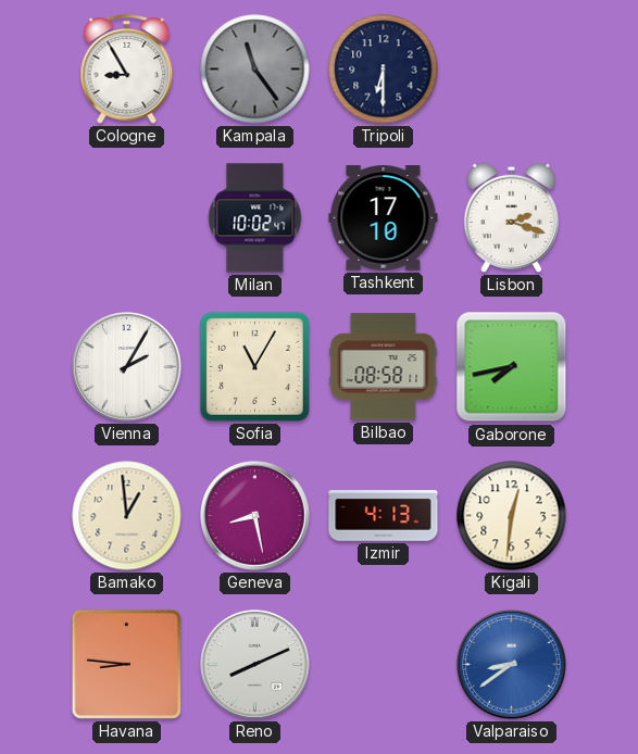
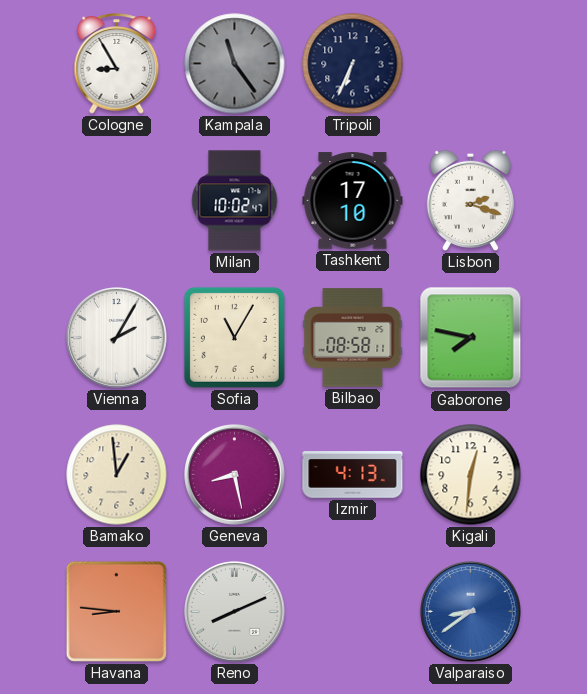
Tripoli: 6:30 -> 6:34 (353, 64)
Gaborone: 7:43 -> 7:47 (471, 338)
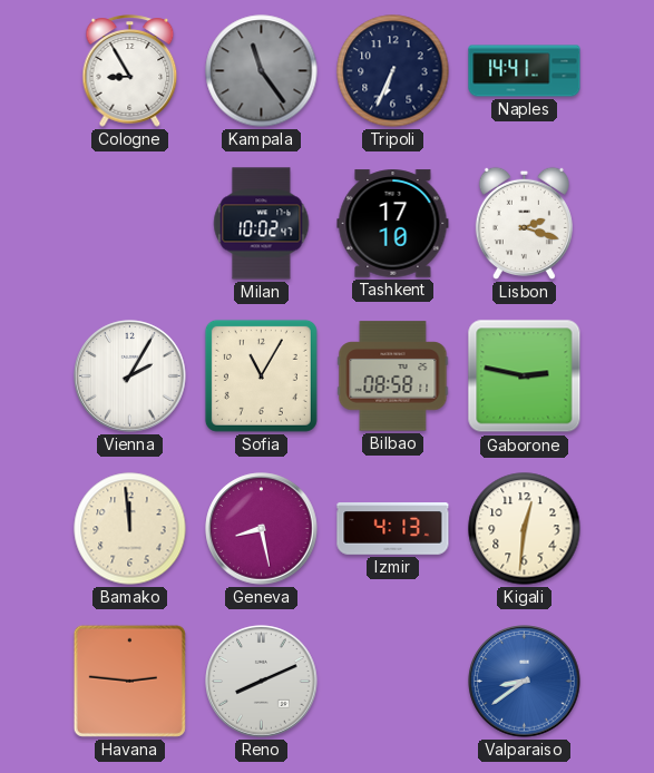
Naples: none -> 14:41 (525, 71)
Gaborone: 7:47 -> 2:47 (525, 376)
Bamako: 12:59 -> 11:59 (130, 529)
Havana: 8:46 -> 2:46 (129, 681)
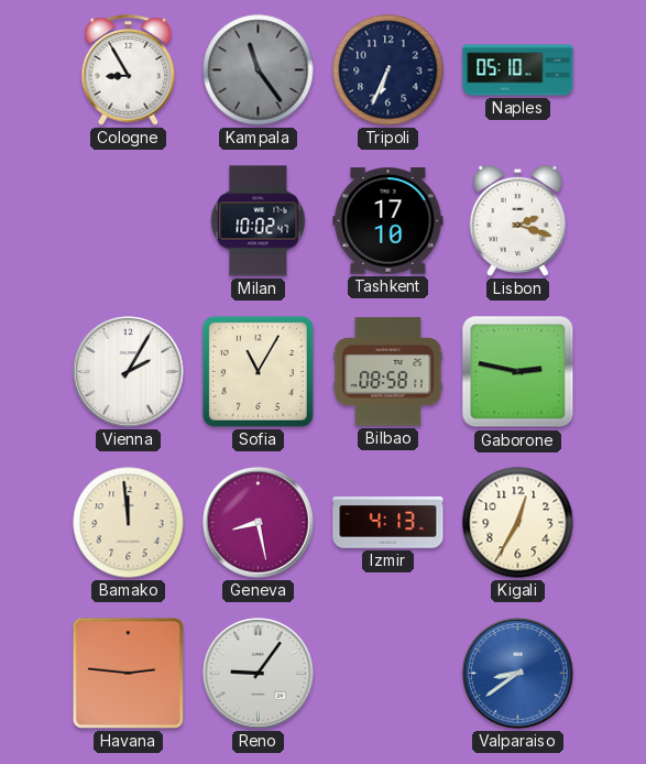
Naples: 14:41 -> 05:10 (518, 70)
Kigali: 12:31 -> 12:35 (518, 523)
Reno: 8:11 -> 9:06 (259, 674)
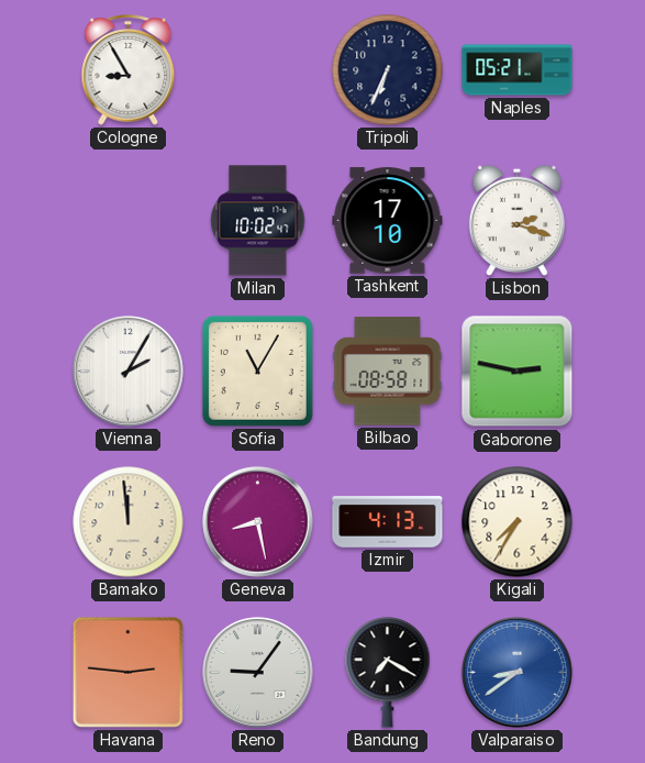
Kampala: 11:24 -> none (259, 70)
Naples: 05:10 -> 05:21 (518, 70)
Kigali: 12:35 -> 7:35 (518, 522)
Bandung: none -> 7:20 (388, 673)
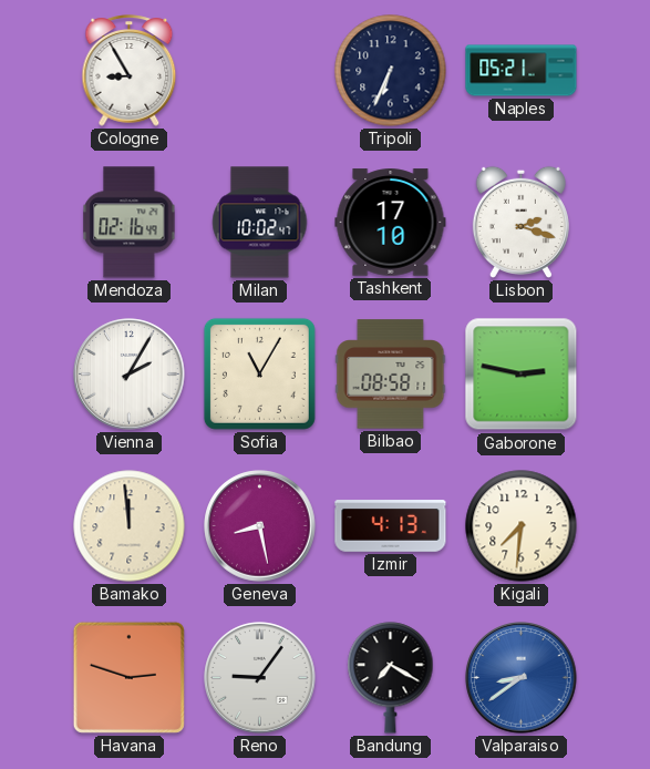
Mendoza: none -> 02:16 (130, 223)
Kigali: 7:35 -> 7:31 (522, 526)
Havana: 2:46 -> 2:48 (128, 677)
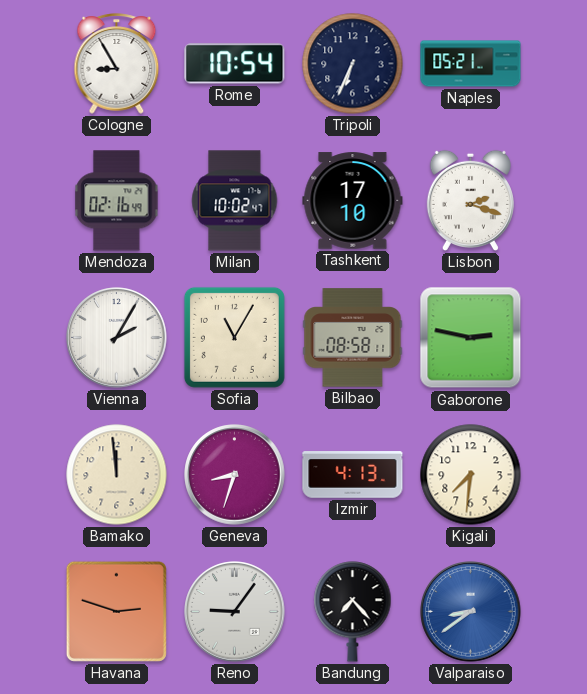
Rome: none -> 10:54 (235, 64)
Geneva: 8:28 -> 8:33 (235, 475)
Bandung: 7:20 -> 7:23 (353, 612)
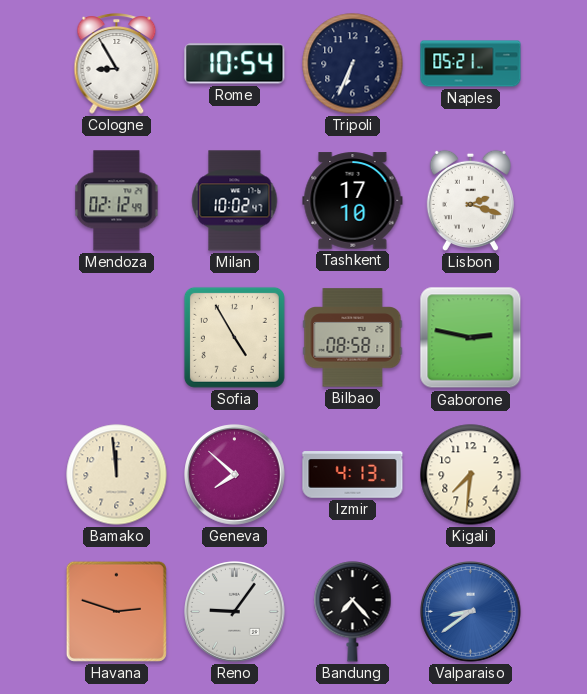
Mendoza: 02:16 -> 02:12 (117, 201)
Vienna: 2:05 -> none (117, 338)
Sofia: 11:05 -> 4:55 (234, 337)
Geneva: 8:33 -> 7:52 (235, 475)
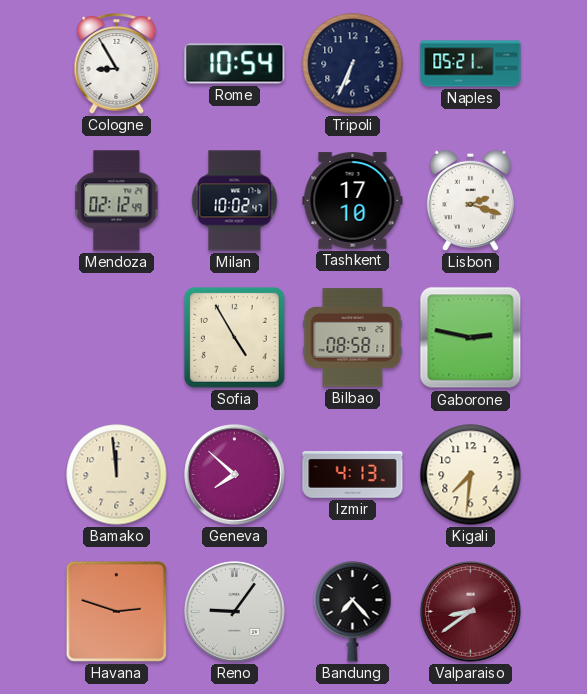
Valparaiso dial: blue -> burgundy (471, 612)
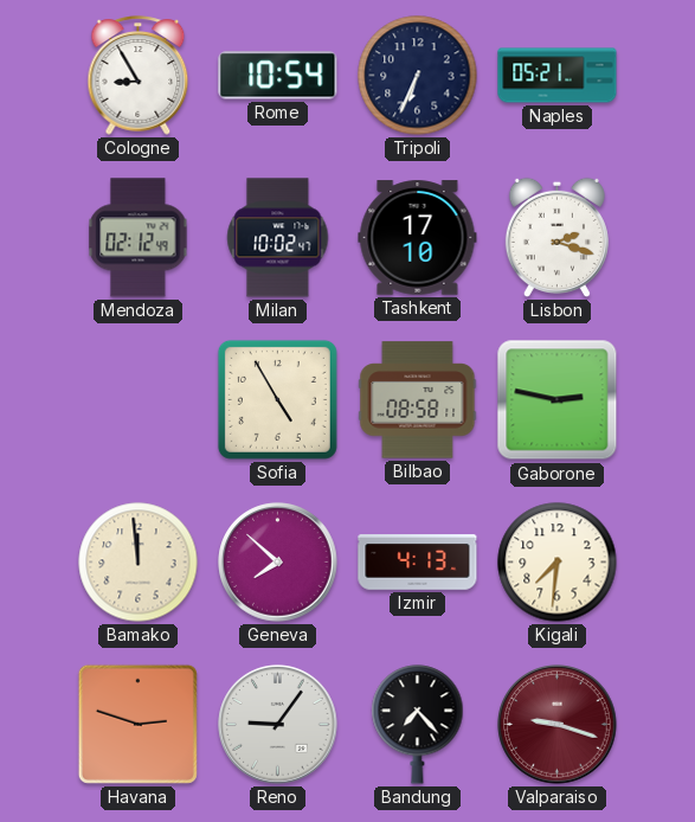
Valparaiso: 8:39 -> 9:18 (558, 725)
